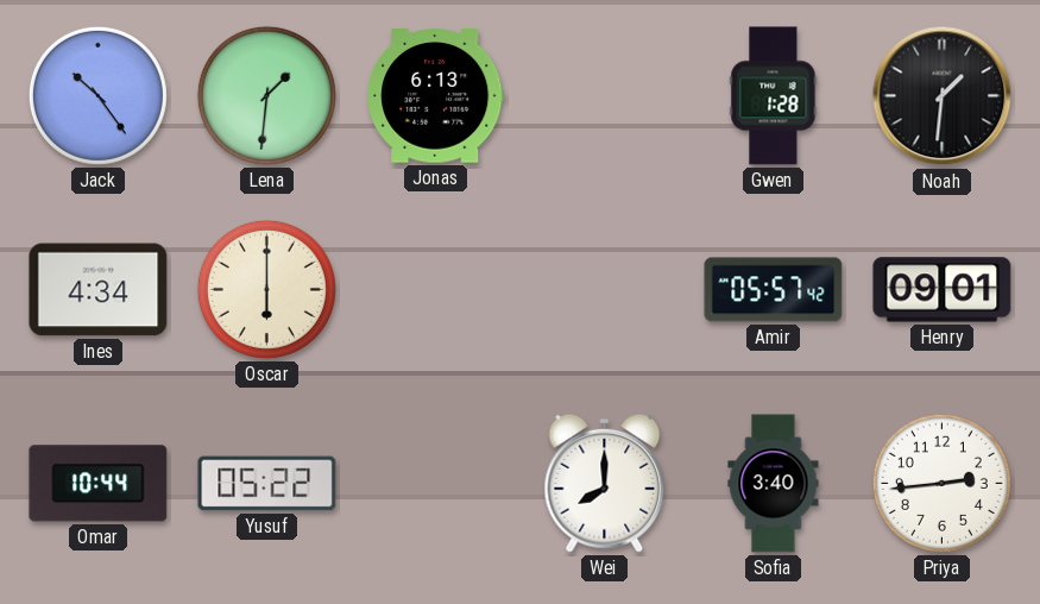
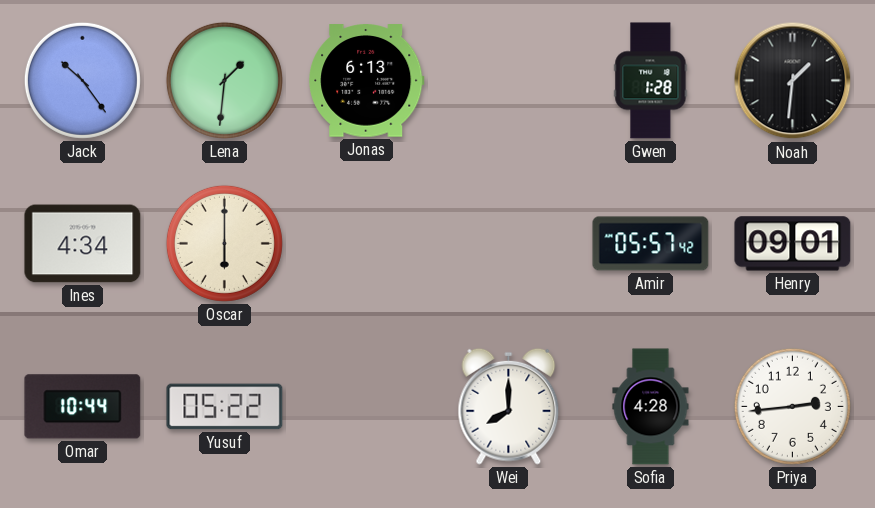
Sofia: 3:40 -> 4:28 (651, 407)
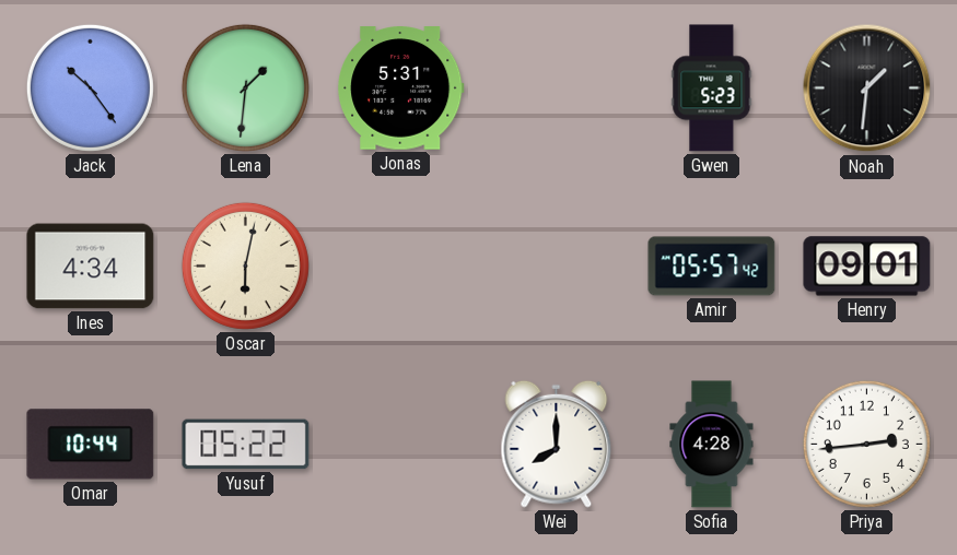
Jonas: 6:13 -> 5:31 (401, 88)
Gwen: 1:28 -> 5:23 (712, 88)
Oscar: 6:00 -> 6:02 (245, 265)
